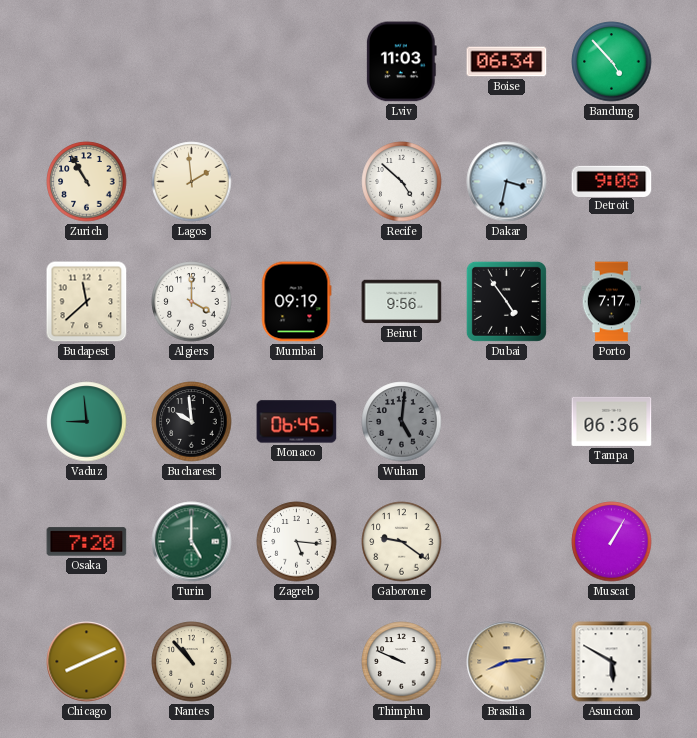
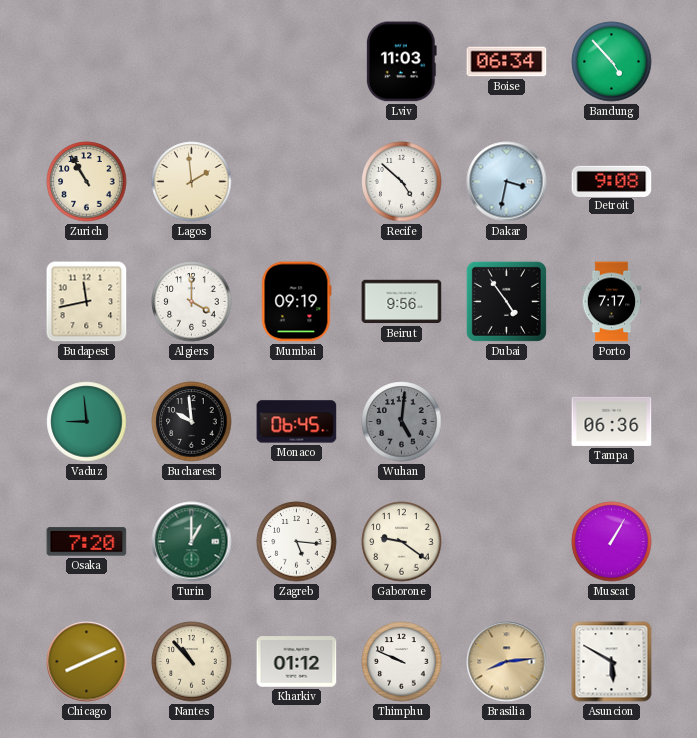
Budapest: 11:38 -> 11:43 (87, 302)
Turin: 5:00 -> 1:00 (192, 542)
Kharkiv: none -> 01:12 (297, 662)
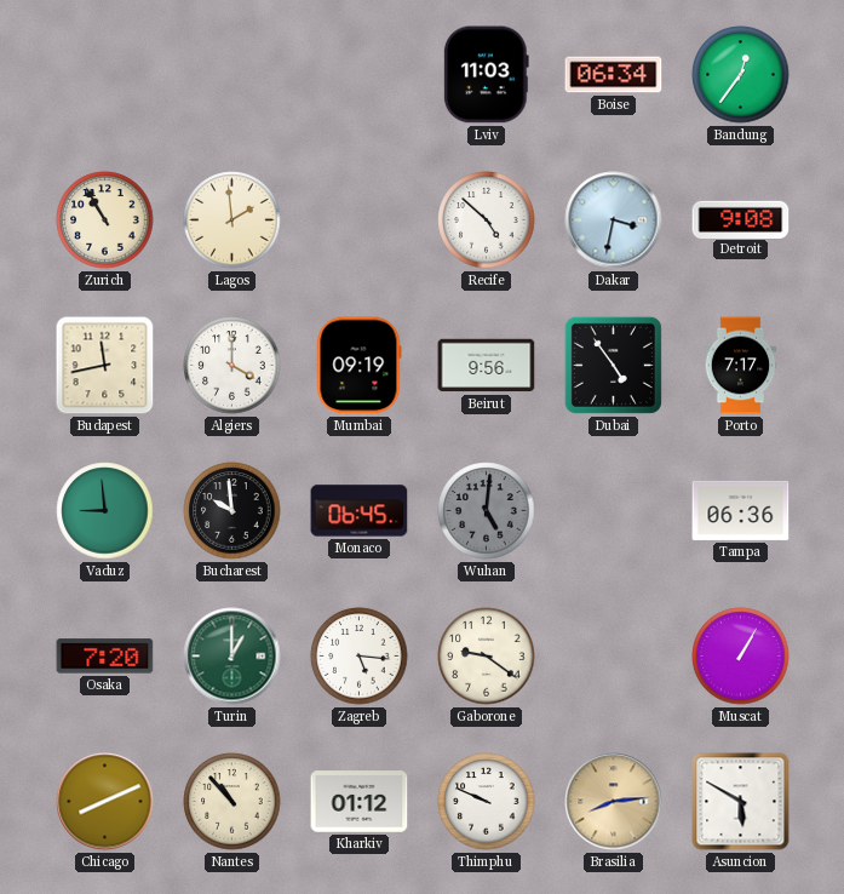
Bandung: 4:53 -> 12:36 (741, 75)
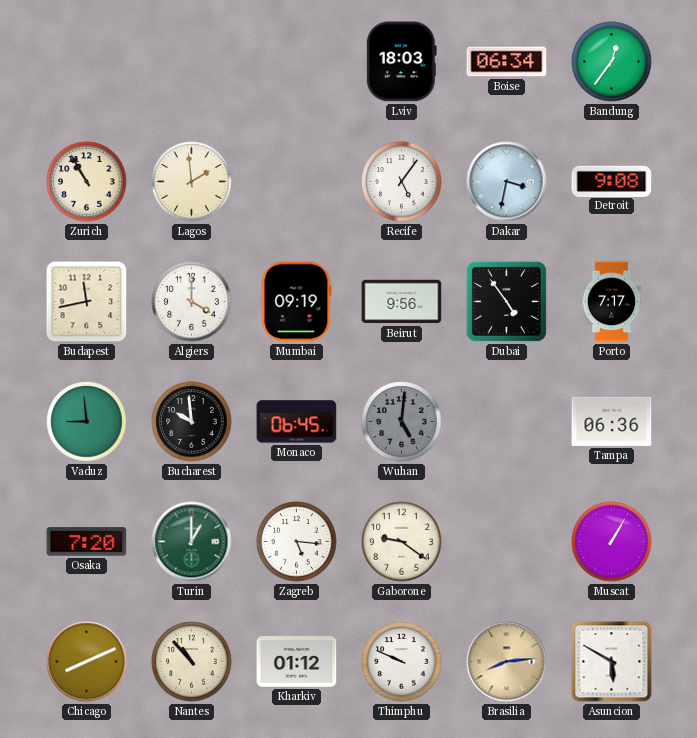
Lviv: 11:03 -> 18:03 (401, 62)
Recife: 4:52 -> 5:06 (402, 182)
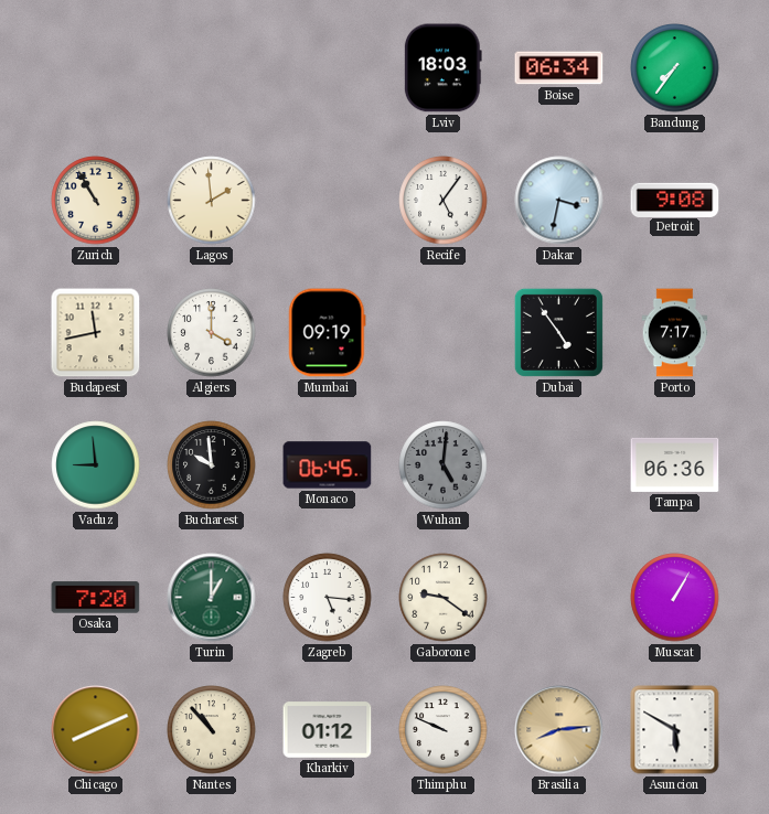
Bandung: 12:36 -> 7:36 (675, 68)
Beirut: 9:56 -> none (402, 302)
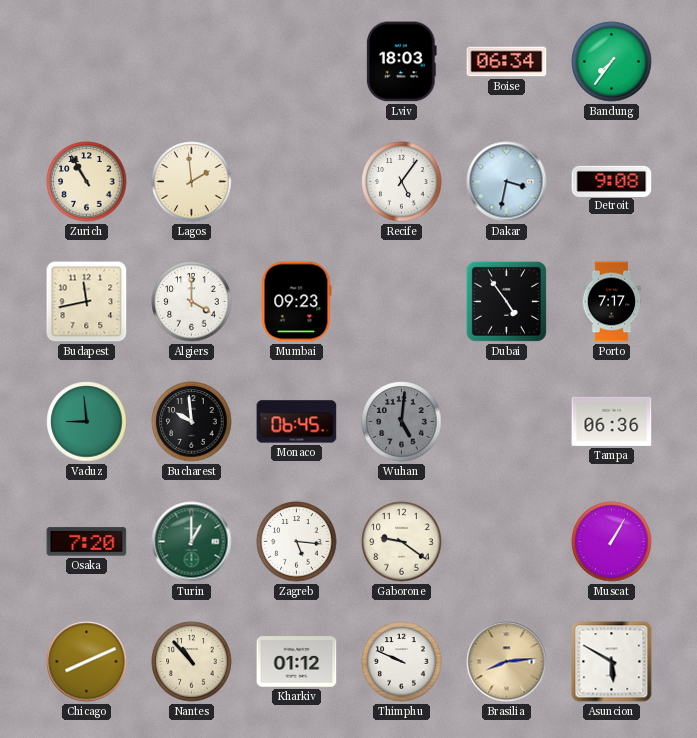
Mumbai: 09:19 -> 09:23 (297, 302)
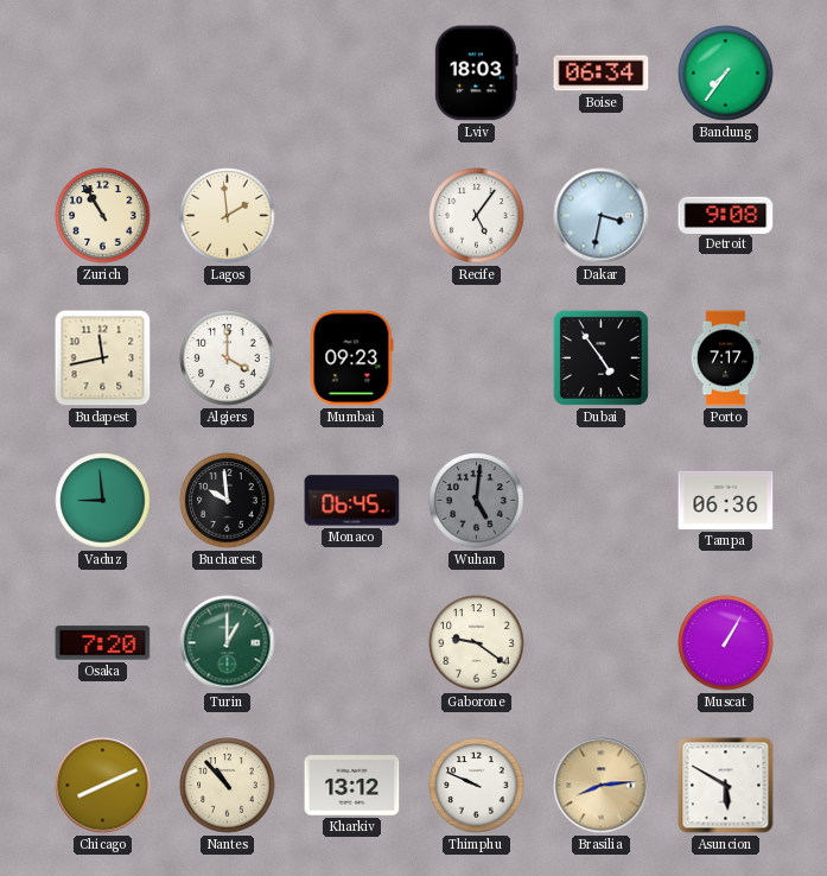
Zagreb: 5:16 -> none (297, 542)
Kharkiv: 01:12 -> 13:12 (352, 786)
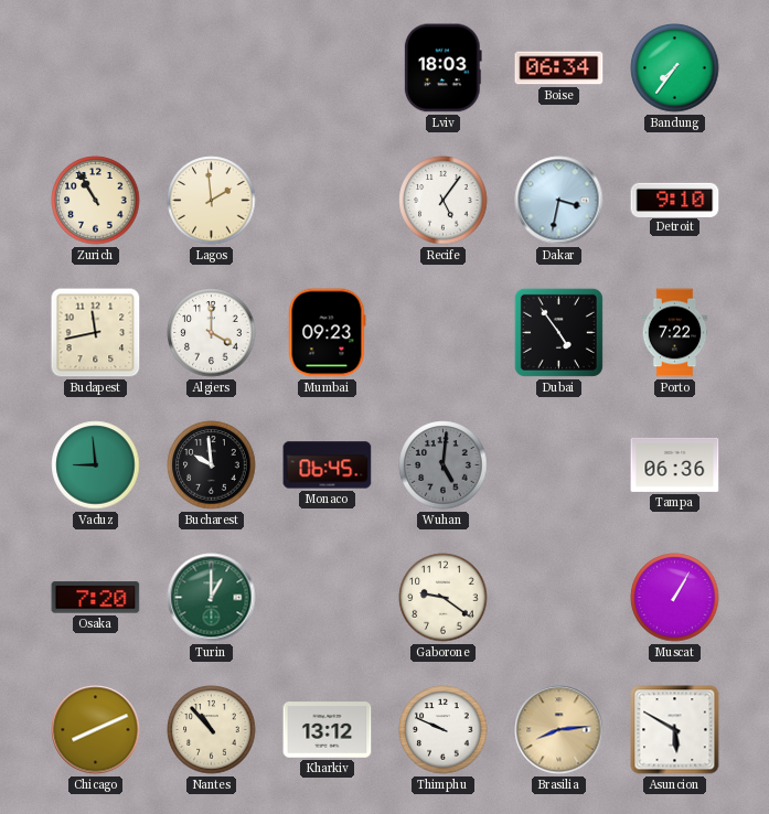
Detroit: 9:08 -> 9:10 (675, 200)
Porto: 7:17 -> 7:22 (675, 333)
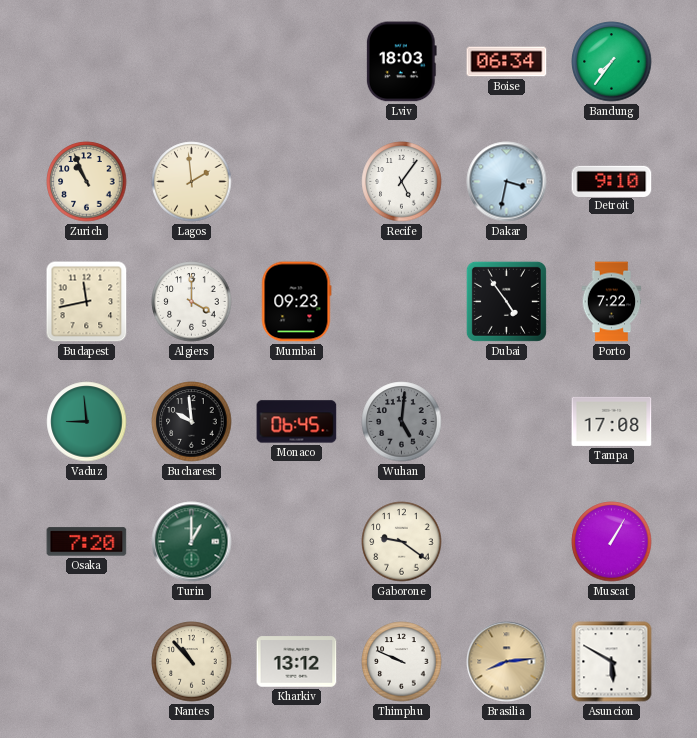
Zurich: 10:55 -> 10:56 (87, 182)
Tampa: 06:36 -> 17:08 (612, 421)
Chicago: 8:11 -> none (96, 730)
